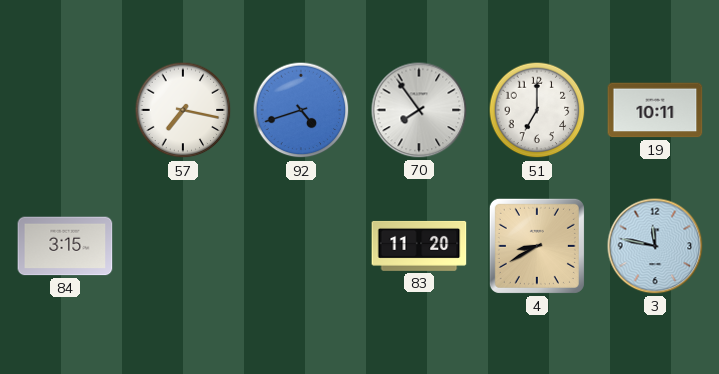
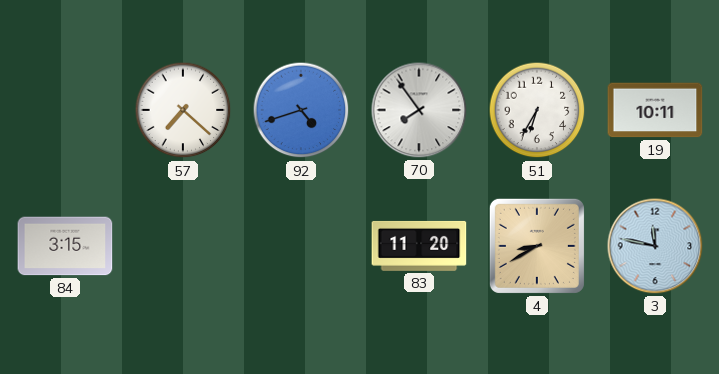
57: 7:17 -> 7:22 (183, 110)
51: 7:00 -> 6:35 (537, 110)
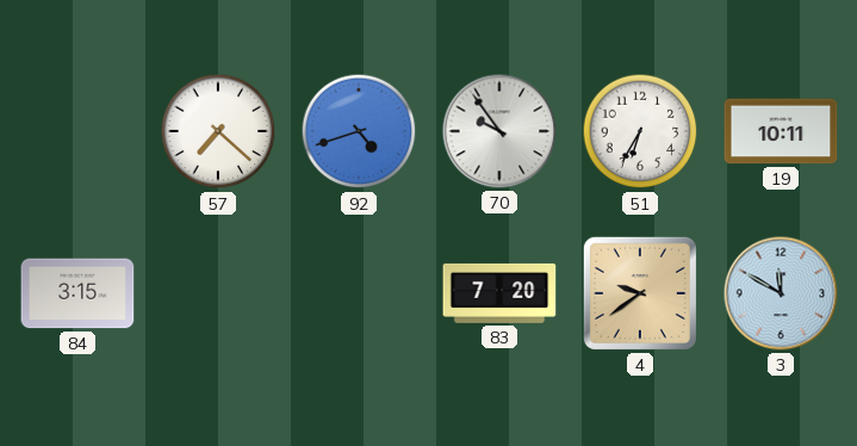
70: 7:54 -> 9:54 (499, 131)
83: 11:20 -> 7:20 (499, 293)
4: 8:40 -> 9:39 (640, 293)
3: 11:47 -> 11:50 (781, 293)
